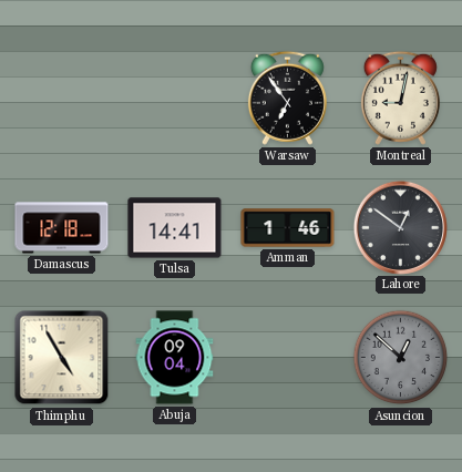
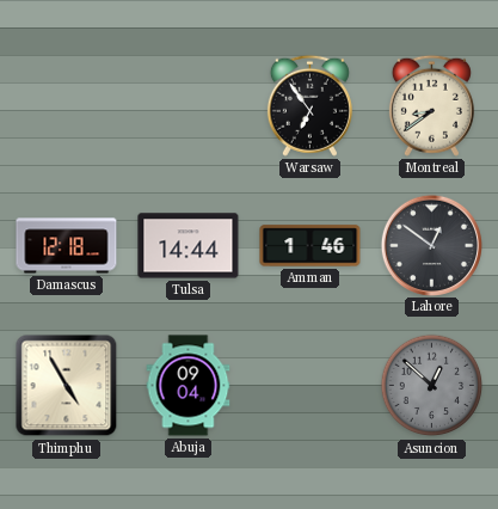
Montreal: 9:02 -> 8:39 (431, 105)
Tulsa: 14:41 -> 14:44 (189, 246)
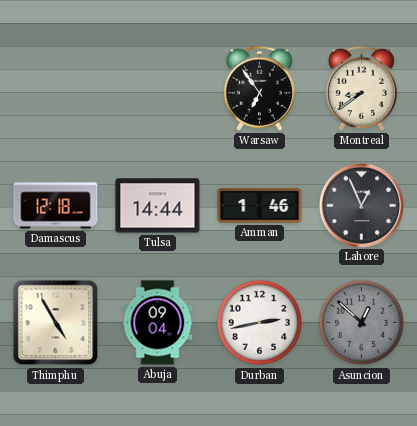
Lahore: 12:51 -> 12:56 (361, 205)
Durban: none -> 2:43 (260, 323)
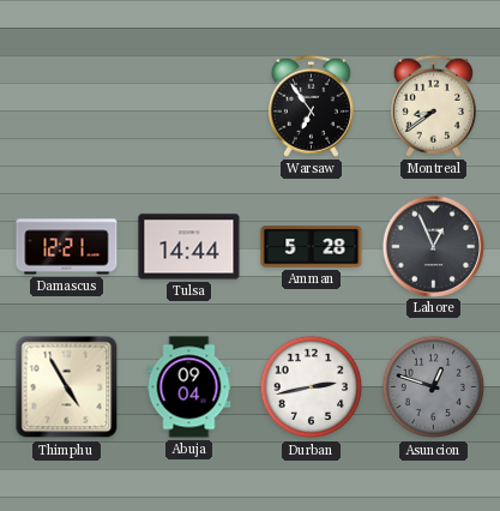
Damascus: 12:18 -> 12:21 (67, 247)
Amman: 1:46 -> 5:28 (312, 247)
Asuncion: 12:52 -> 12:48 (434, 387)
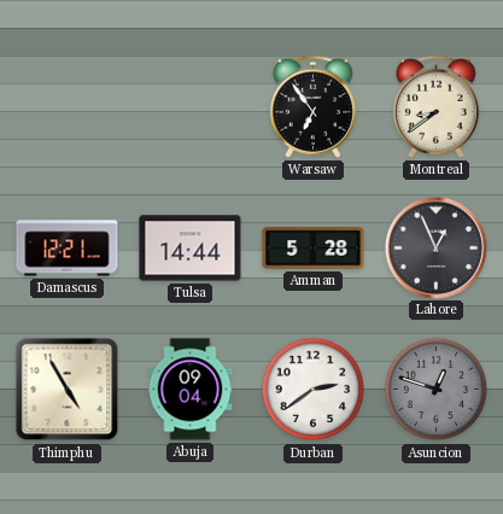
Durban: 2:43 -> 2:39 (314, 390)
